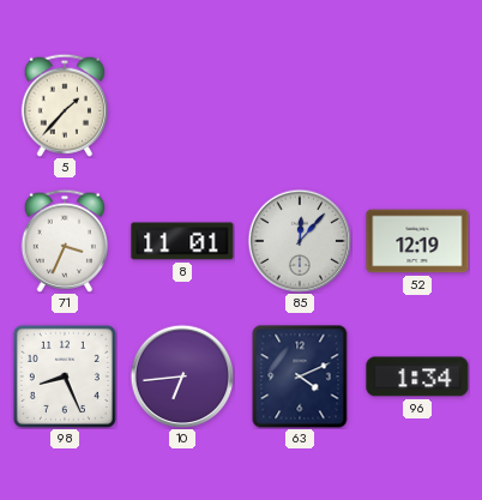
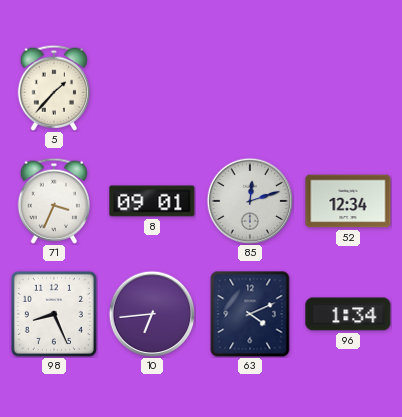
8: 11:01 -> 09:01 (152, 201)
85: 12:07 -> 12:12 (250, 201)
52: 12:19 -> 12:34 (348, 201)
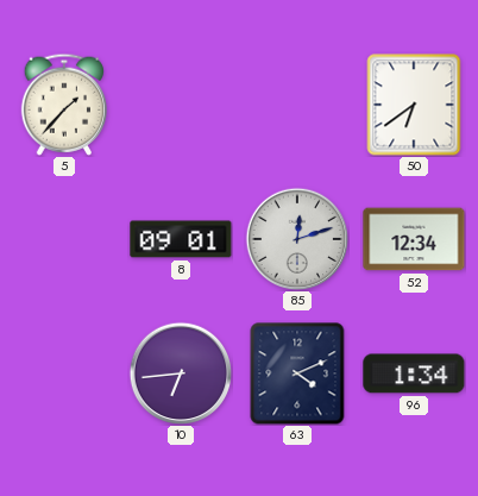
50: none -> 6:39 (414, 105)
71: 3:34 -> none (54, 201)
98: 8:26 -> none (54, 314)
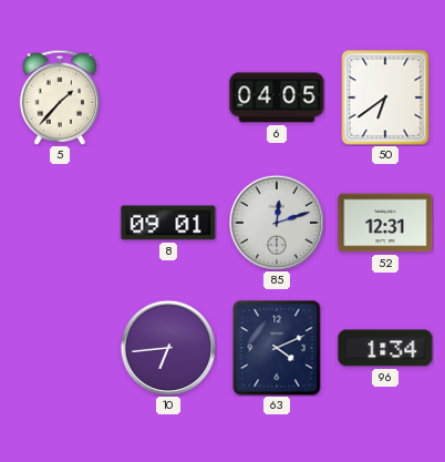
6: none -> 04:05 (277, 97)
52: 12:34 -> 12:31 (385, 223)
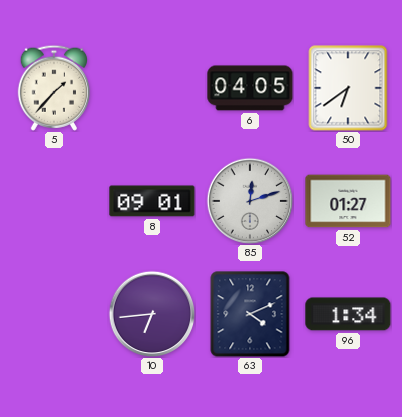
52: 12:31 -> 01:27 (348, 201)
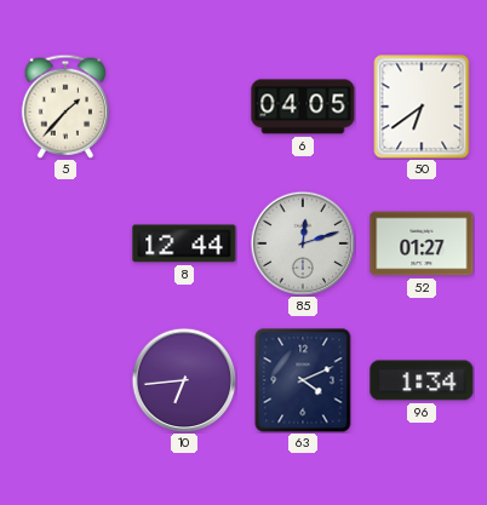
8: 09:01 -> 12:44 (184, 243)
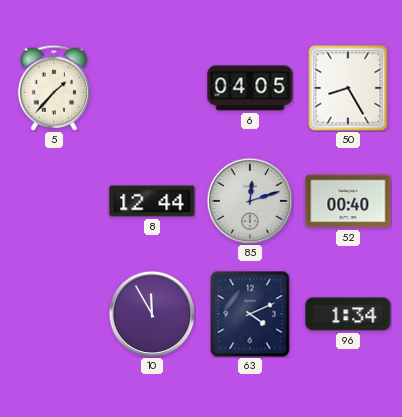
50: 6:39 -> 8:25 (348, 88)
52: 01:27 -> 00:40 (348, 201)
10: 6:44 -> 11:55 (152, 314)
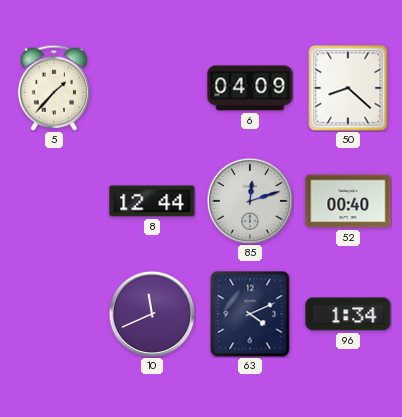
6: 04:05 -> 04:09 (250, 88)
50: 8:25 -> 8:22 (348, 88)
10: 11:55 -> 11:41 (152, 314)
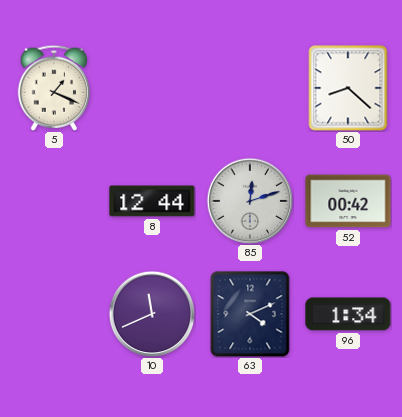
5: 1:37 -> 1:19 (54, 88)
6: 04:09 -> none (250, 88)
52: 00:40 -> 00:42 (348, 201)
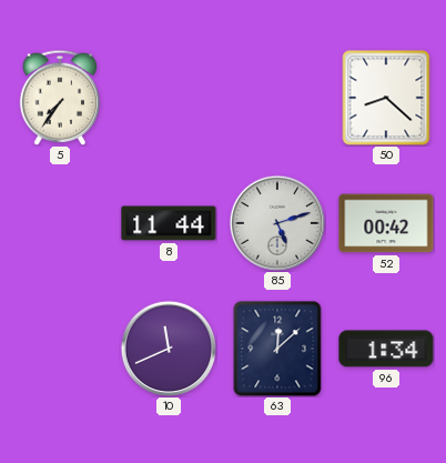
5: 1:19 -> 7:36 (60, 98)
8: 12:44 -> 11:44 (169, 223)
85: 12:12 -> 5:12 (277, 223)
63: 4:11 -> 12:08 (277, 349)
